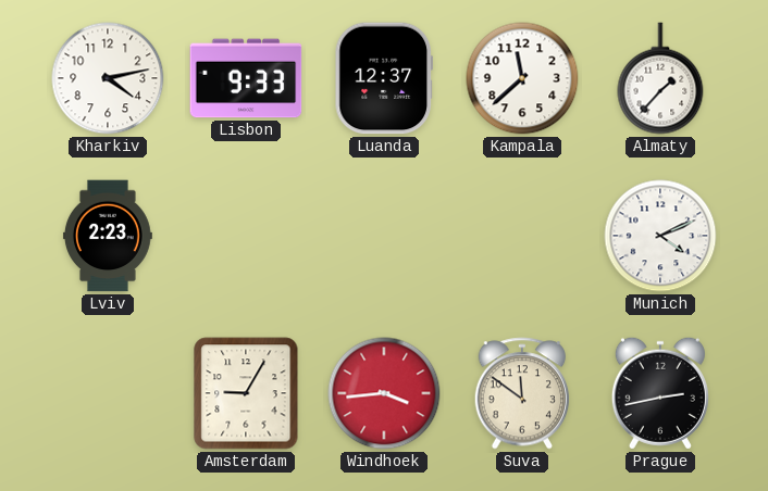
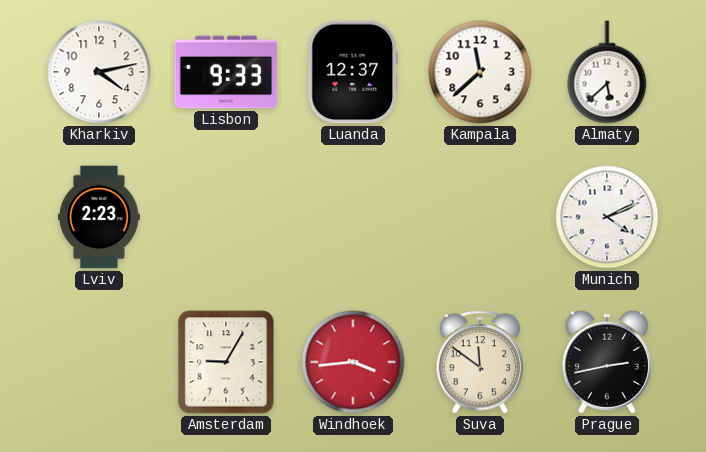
Almaty: 1:37 -> 5:38 (607, 72)
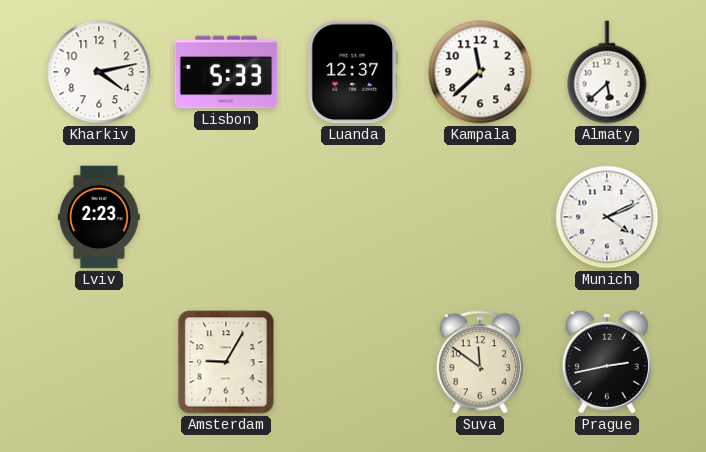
Lisbon: 9:33 -> 5:33 (226, 72)
Windhoek: 3:44 -> none (353, 362)
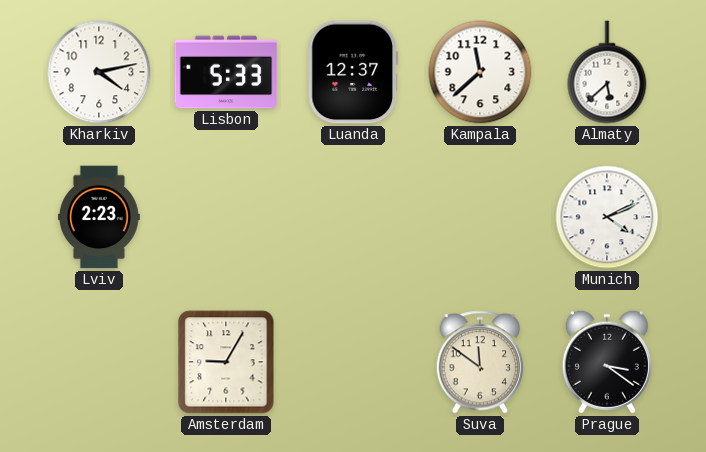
Prague: 2:43 -> 3:21 (607, 362)
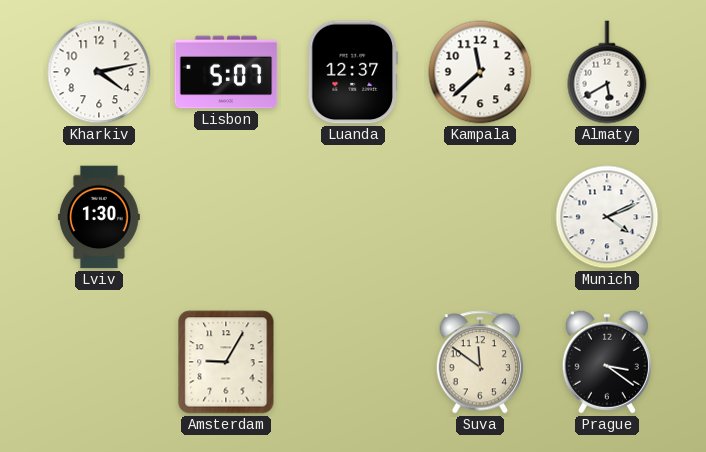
Lisbon: 5:33 -> 5:07 (226, 72)
Almaty: 5:38 -> 5:40 (607, 72)
Lviv: 2:23 -> 1:30 (99, 217)
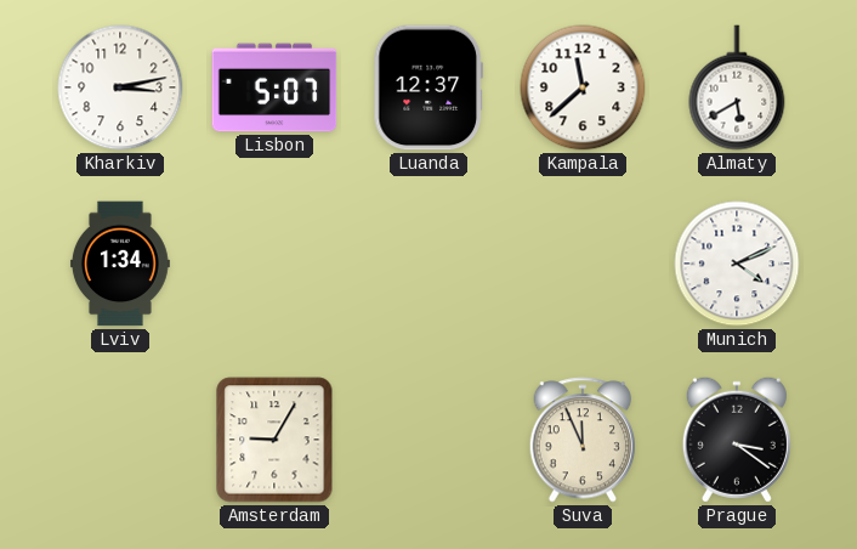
Kharkiv: 4:13 -> 3:13 (120, 87)
Lviv: 1:30 -> 1:34 (120, 264)
Suva: 11:51 -> 11:56 (583, 440)
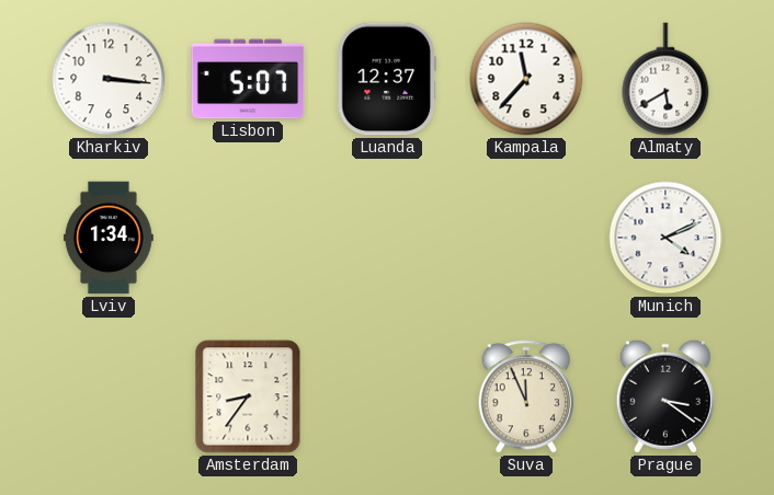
Kharkiv: 3:13 -> 3:16 (109, 79)
Kampala: 11:38 -> 11:37 (526, 79)
Amsterdam: 9:05 -> 8:36 (248, 396)
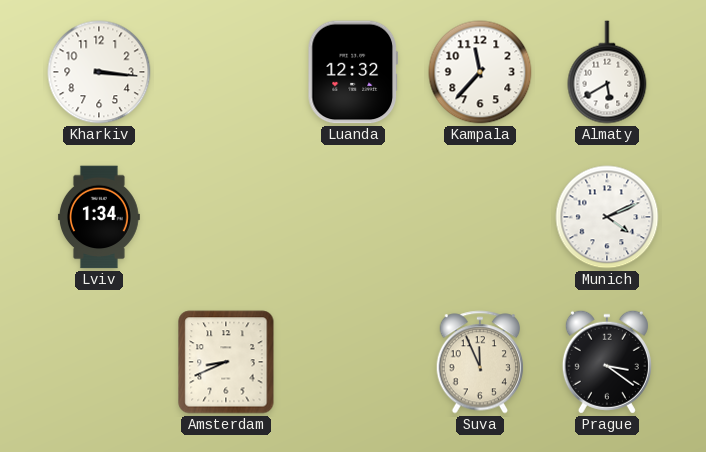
Lisbon: 5:07 -> none (248, 79)
Luanda: 12:37 -> 12:32 (352, 72)
Amsterdam: 8:36 -> 8:41 (226, 362)
